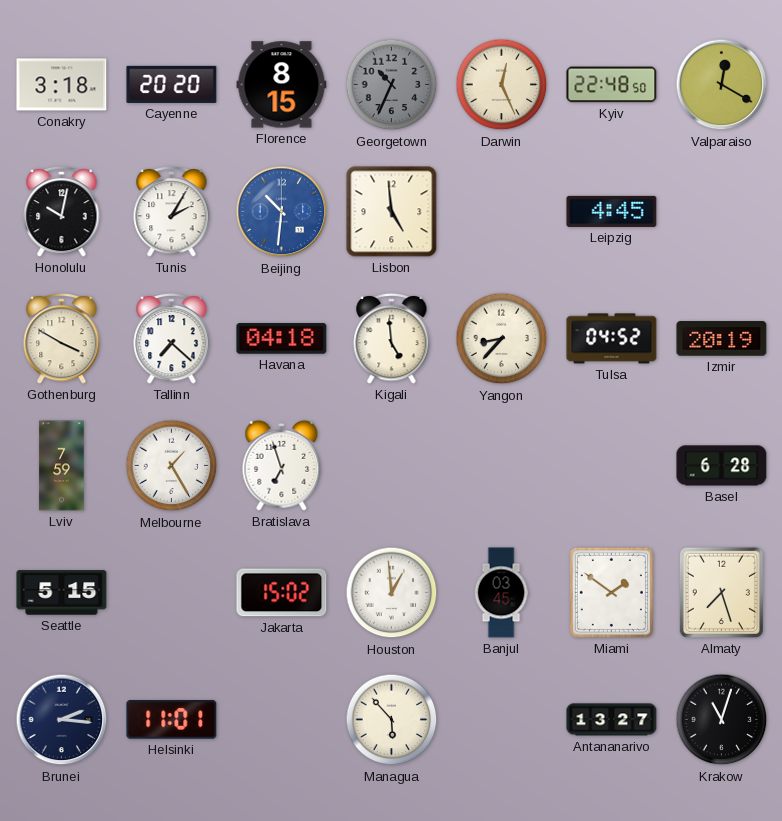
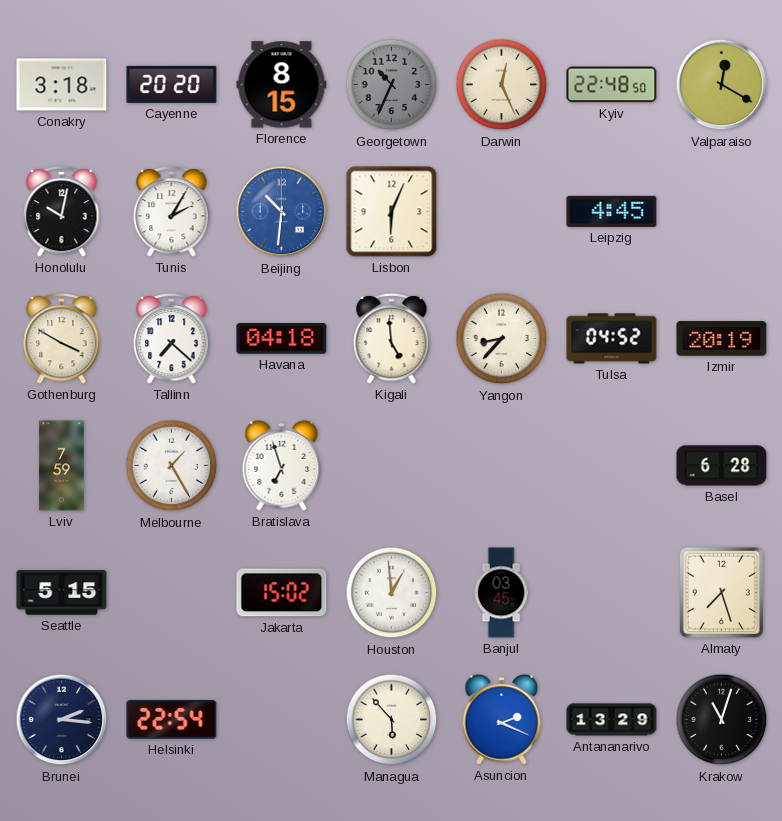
Lisbon: 4:59 -> 6:04 (392, 212)
Miami: 1:51 -> none (611, 592)
Helsinki: 11:01 -> 22:54 (172, 720)
Asuncion: none -> 2:19 (502, 719)
Antananarivo: 13:27 -> 13:29 (612, 720)
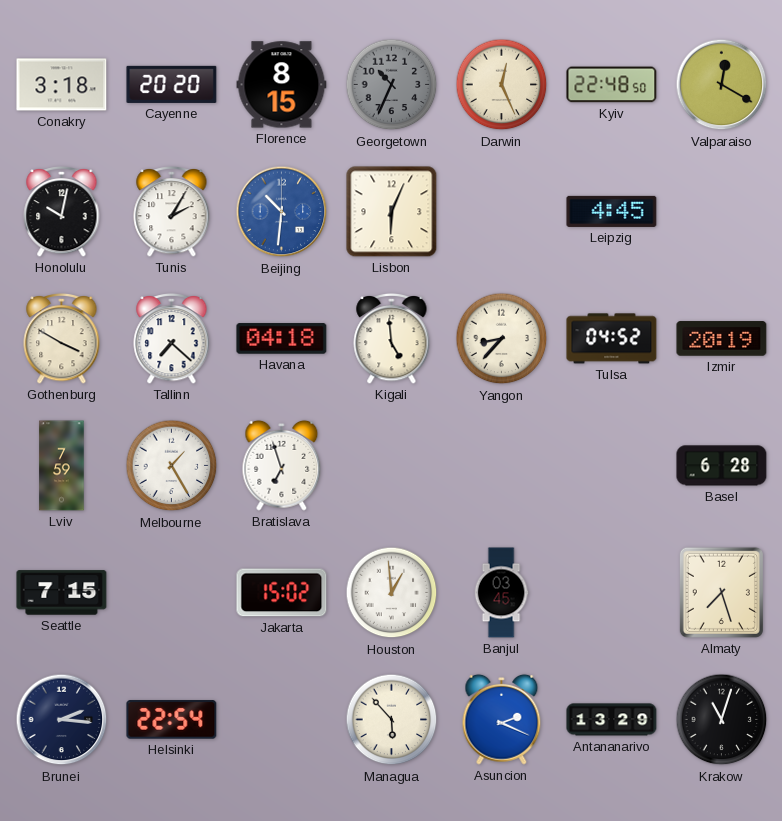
Seattle: 5:15 -> 7:15 (62, 593)
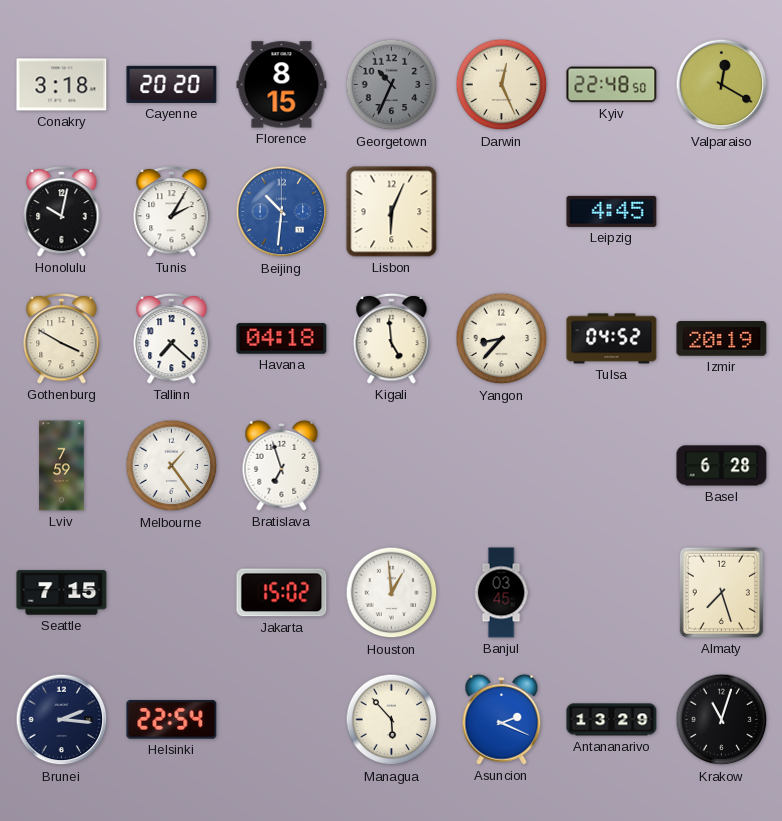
Melbourne: 1:25 -> 1:24 (172, 466)
